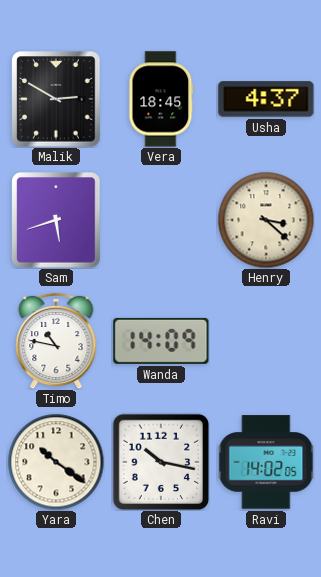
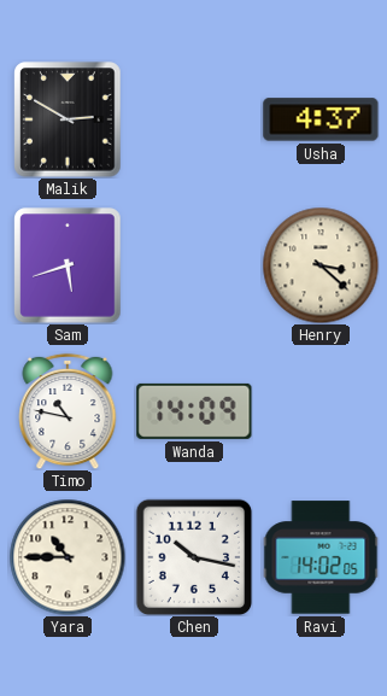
Vera: 18:45 -> none (161, 99)
Yara: 10:21 -> 10:45 (68, 557)
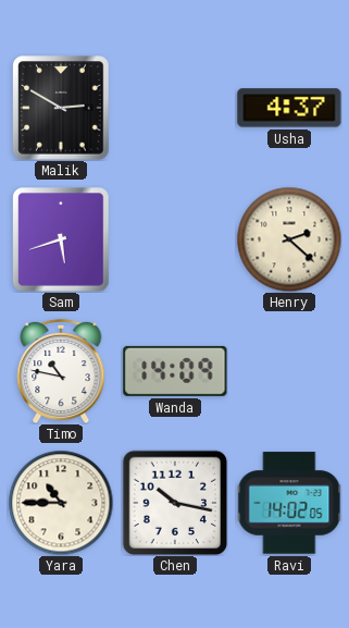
Henry: 3:22 -> 2:22 (289, 239)
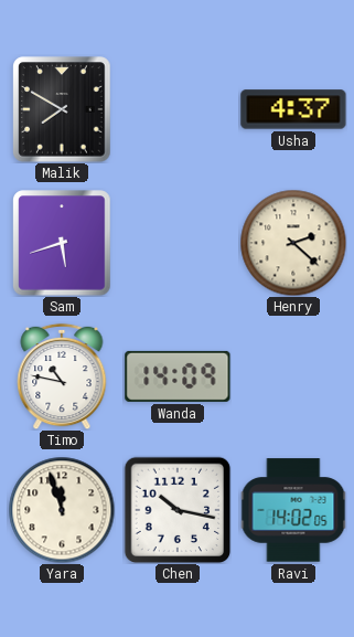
Malik: 2:50 -> 7:50 (62, 109)
Yara: 10:45 -> 11:57 (62, 510)
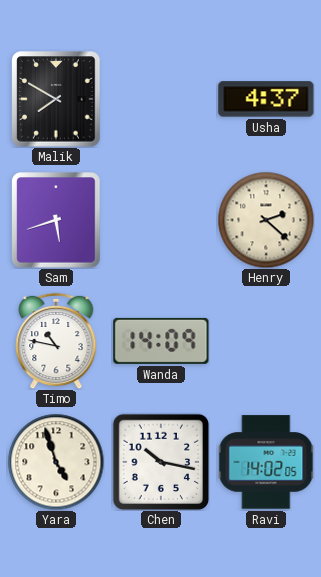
Yara: 11:57 -> 4:57 (56, 462)
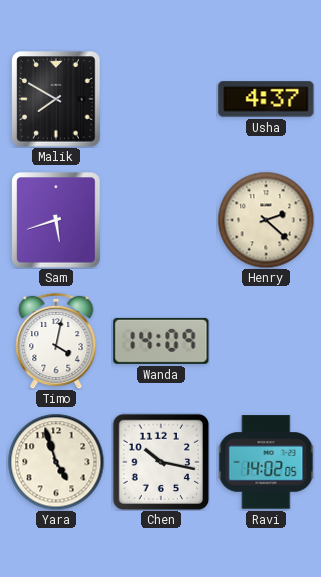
Timo: 10:47 -> 4:02 (56, 341)
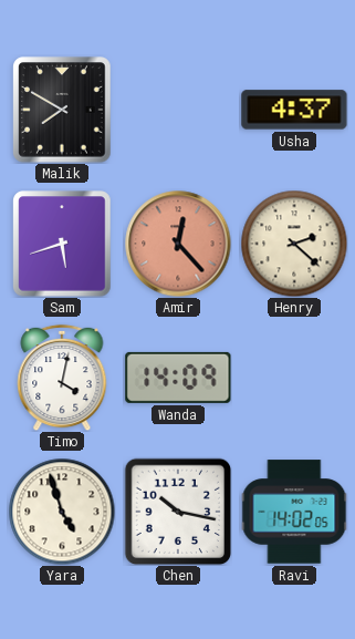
Amir: none -> 12:23 (178, 244)
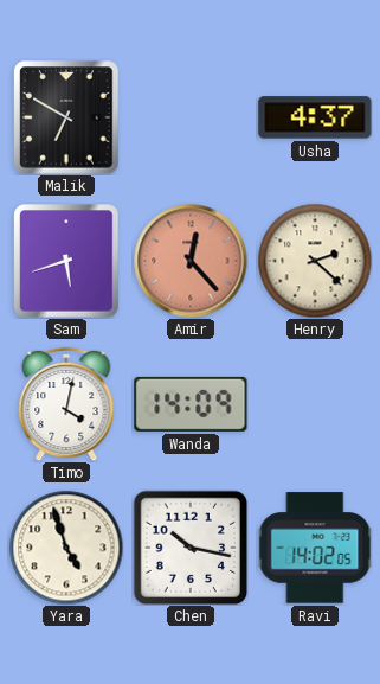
Malik: 7:50 -> 6:50 (66, 117)
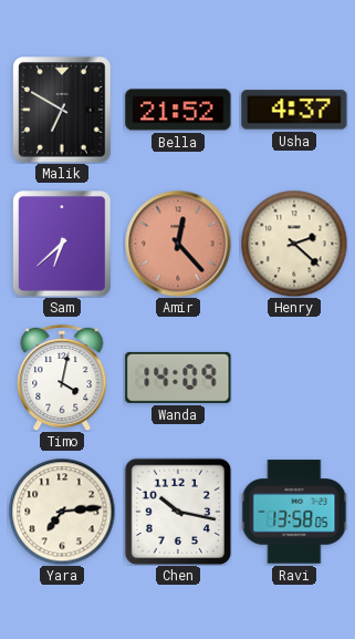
Bella: none -> 21:52 (178, 110)
Sam: 5:42 -> 6:38 (62, 244)
Yara: 4:57 -> 7:14 (62, 512)
Ravi: 14:02 -> 13:58 (294, 512)
